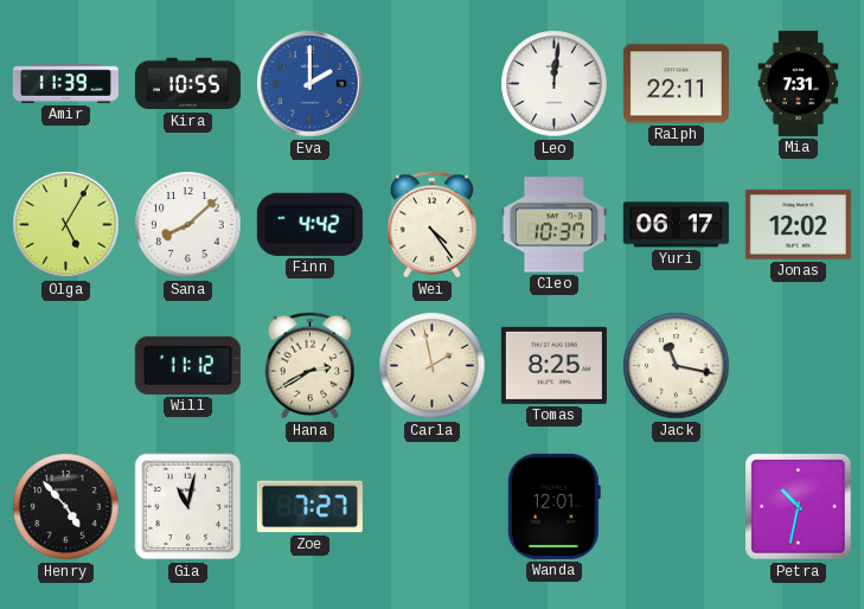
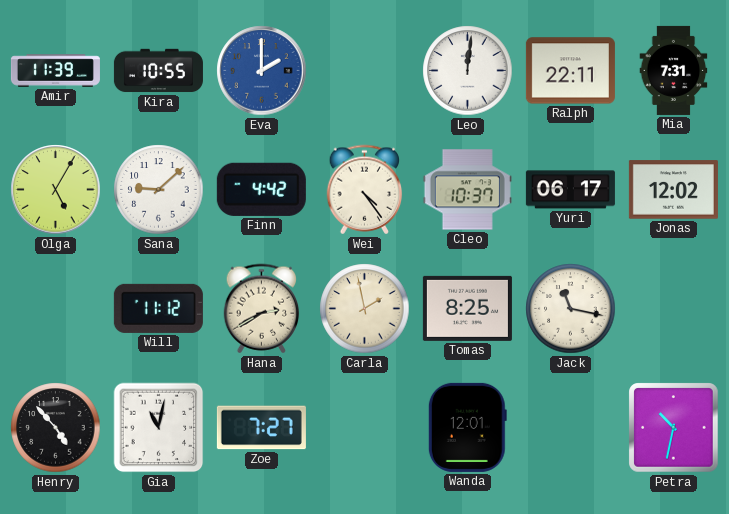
Sana: 8:08 -> 9:08 (159, 190)
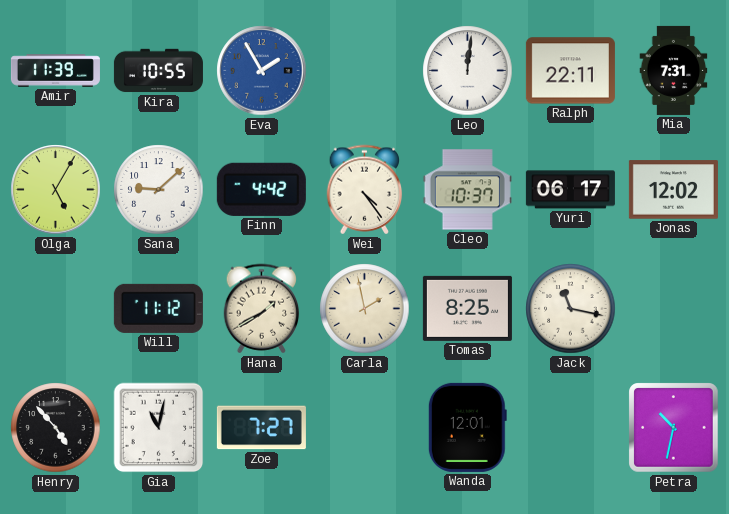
Eva: 2:00 -> 1:55 (262, 71)
Hana: 2:40 -> 1:40 (262, 309)
